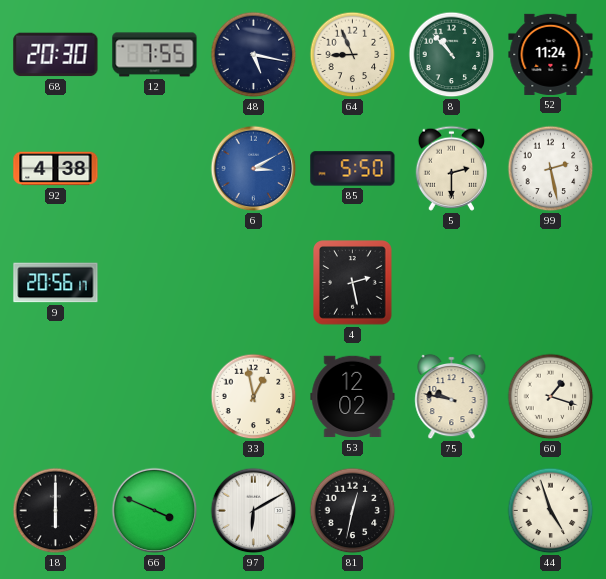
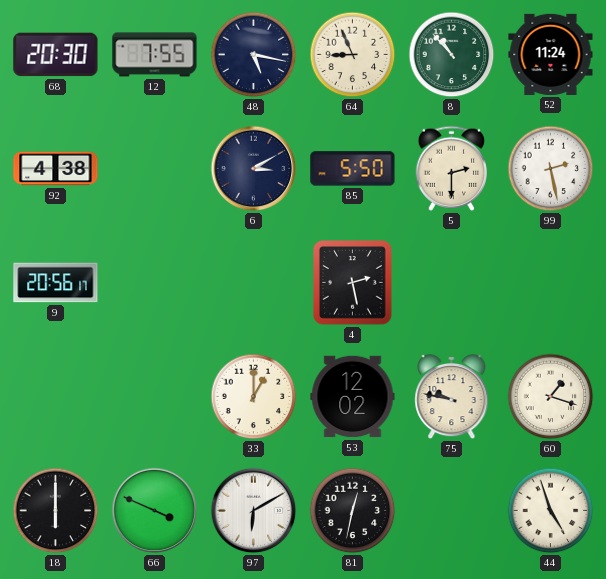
6 dial: blue -> navy (254, 169)
33: 12:58 -> 1:00 (254, 397)
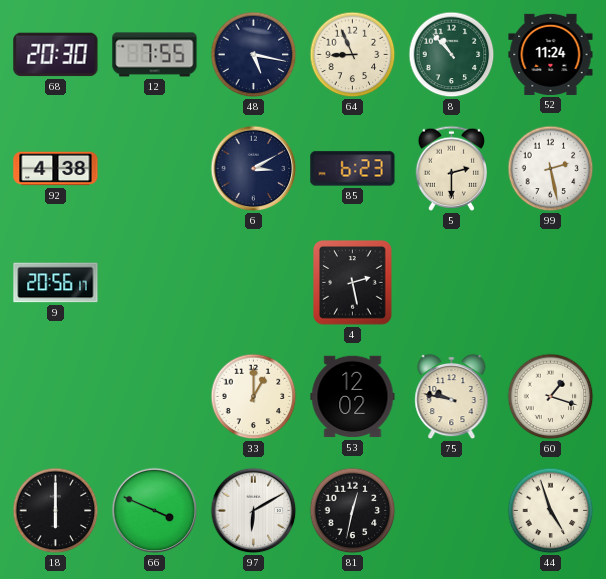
85: 5:50 -> 6:23 (353, 169)
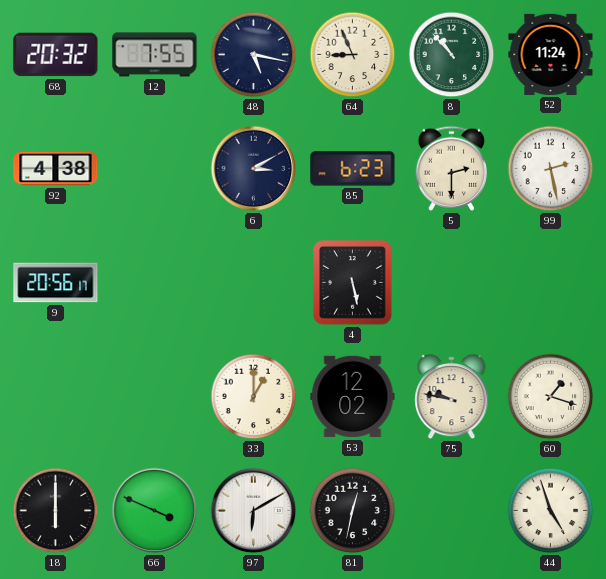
68: 20:30 -> 20:32 (56, 55)
4: 2:28 -> 5:28 (353, 283)
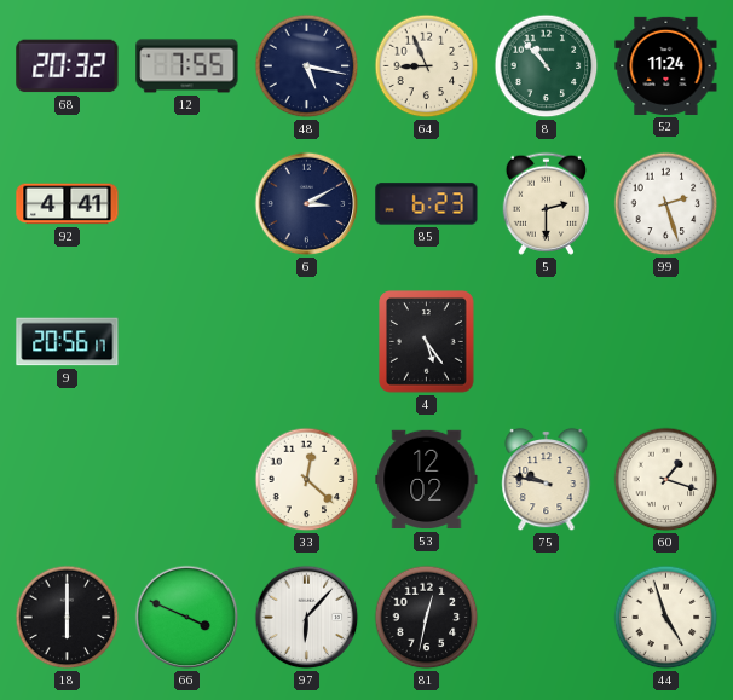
92: 4:38 -> 4:41 (68, 204)
99: 2:28 -> 2:27 (666, 204)
4: 5:28 -> 5:24 (427, 342)
33: 1:00 -> 12:22 (307, 480)
97: 6:10 -> 6:07 (307, 618)
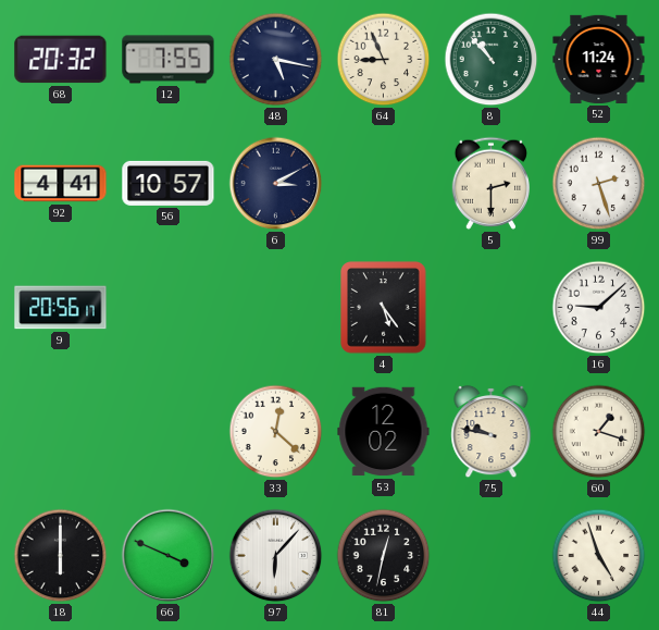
56: none -> 10:57 (169, 183)
85: 6:23 -> none (427, 204)
16: none -> 9:08 (599, 308)
